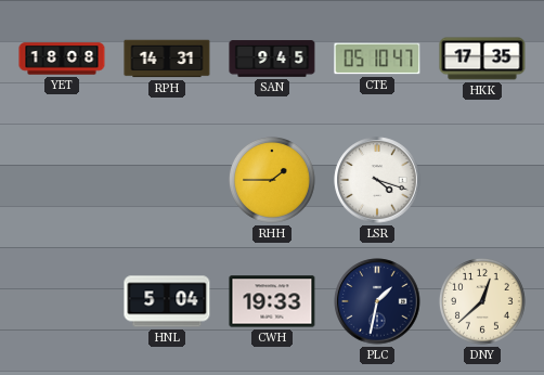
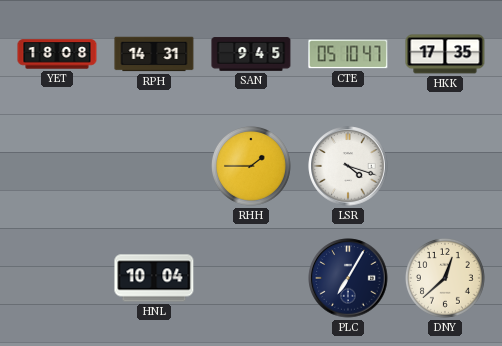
HNL: 5:04 -> 10:04 (154, 278)
CWH: 19:33 -> none (272, 301)
PLC: 1:32 -> 7:05 (348, 278)
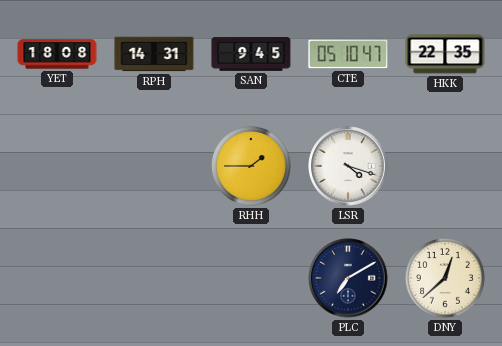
HKK: 17:35 -> 22:35 (445, 54)
HNL: 10:04 -> none (154, 278)
PLC: 7:05 -> 7:10 (348, 278)
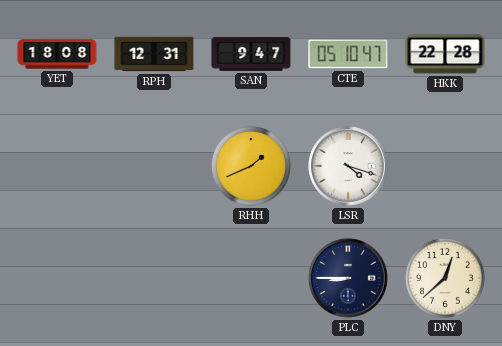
RPH: 14:31 -> 12:31 (154, 54)
SAN: 9:45 -> 9:47 (251, 54)
HKK: 22:35 -> 22:28 (445, 54)
RHH: 1:45 -> 1:41 (251, 166)
PLC: 7:10 -> 8:45 (348, 278)
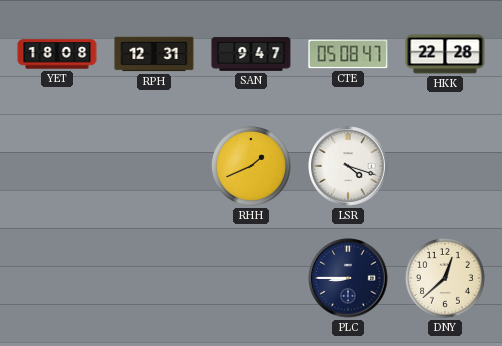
CTE: 05:10 -> 05:08 (348, 54)
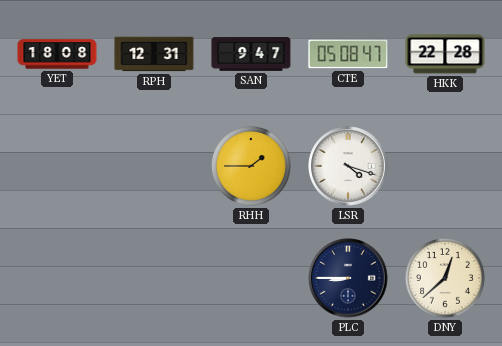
RHH: 1:41 -> 1:45 (251, 166)
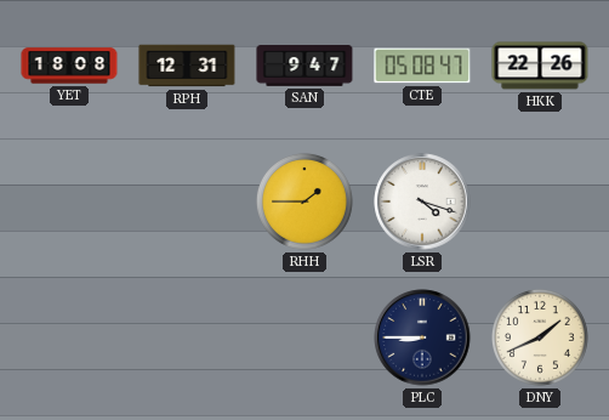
HKK: 22:28 -> 22:26 (540, 66)
DNY: 12:38 -> 1:41 (540, 337)
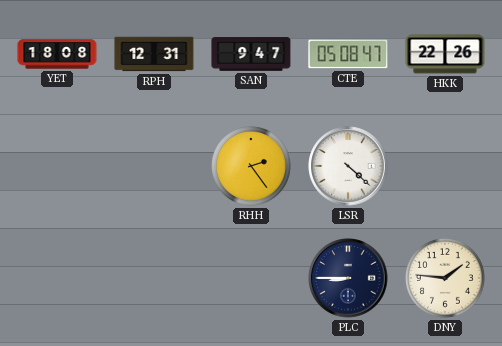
RHH: 1:45 -> 2:24 (251, 166)
LSR: 4:18 -> 4:22 (348, 166)
DNY: 1:41 -> 1:46 (445, 278)
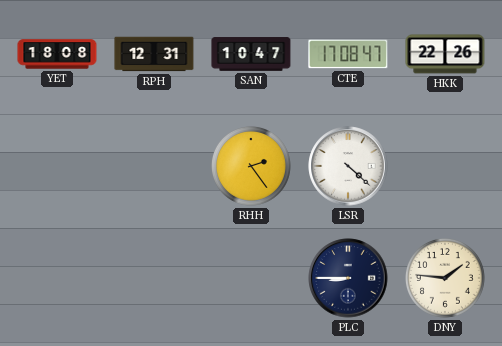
SAN: 9:47 -> 10:47 (251, 54)
CTE: 05:08 -> 17:08 (348, 54)
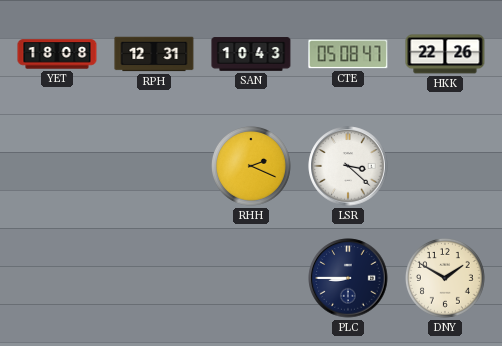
SAN: 10:47 -> 10:43 (251, 54)
CTE: 17:08 -> 05:08 (348, 54)
RHH: 2:24 -> 2:19 (251, 166)
LSR: 4:22 -> 3:22 (348, 166)
DNY: 1:46 -> 1:50 (445, 278)
